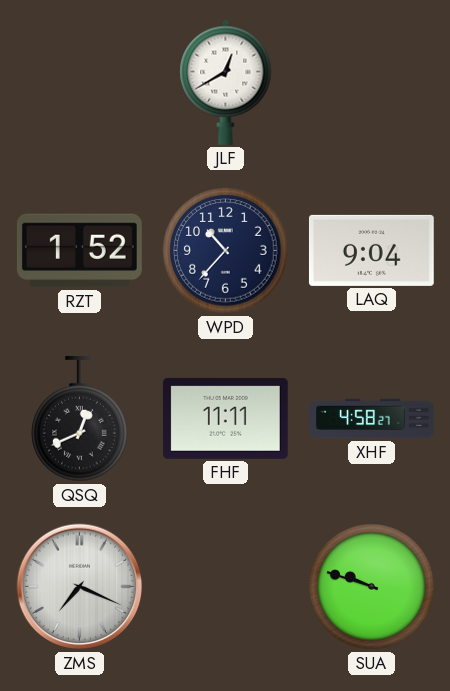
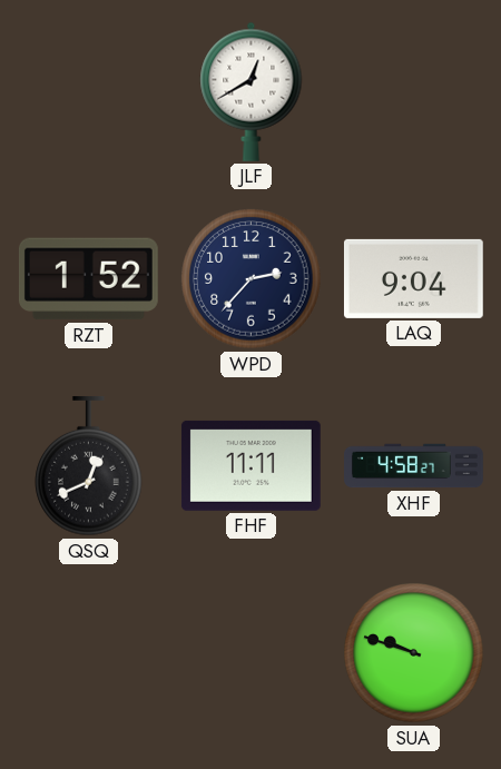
WPD: 10:37 -> 2:37 (252, 279)
ZMS: 7:19 -> none (80, 587)
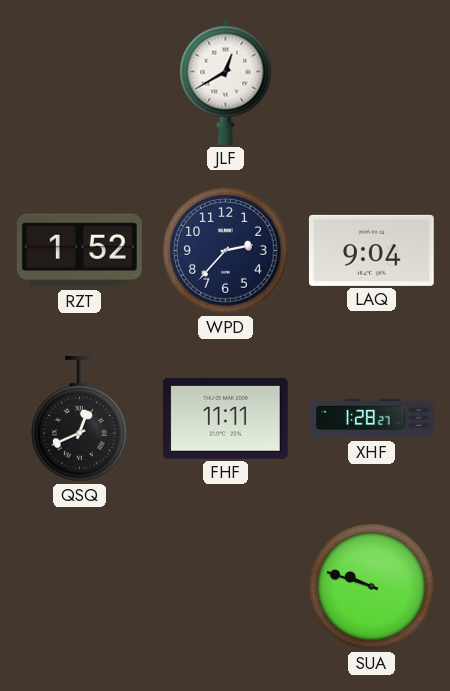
XHF: 4:58 -> 1:28 (372, 419)
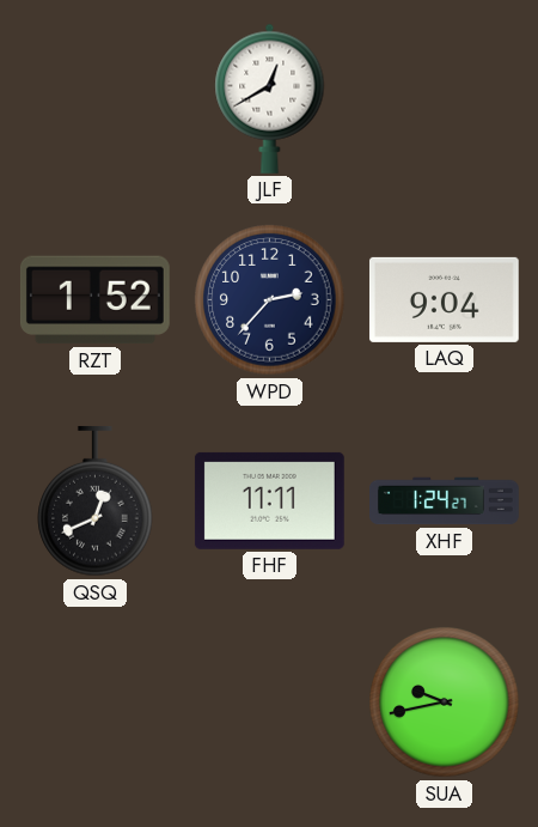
XHF: 1:28 -> 1:24 (445, 501)
SUA: 9:48 -> 9:43 (445, 703)
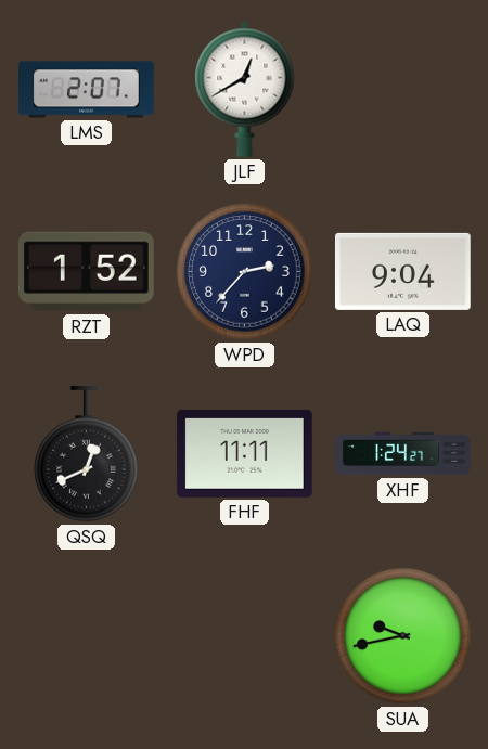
LMS: none -> 2:07 (87, 90)
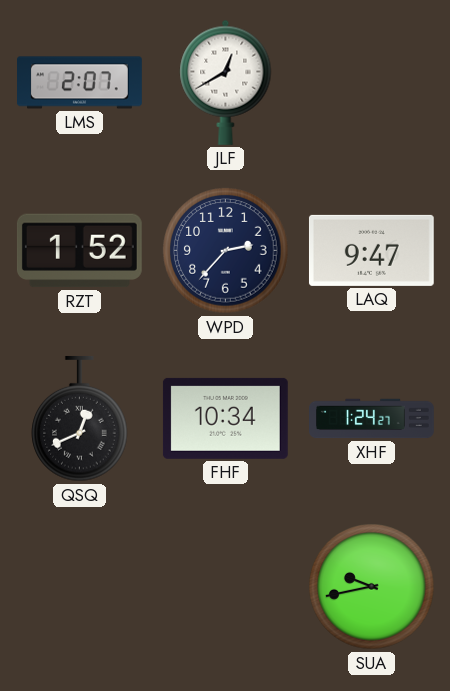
LAQ: 9:04 -> 9:47 (371, 250)
FHF: 11:11 -> 10:34 (225, 418)
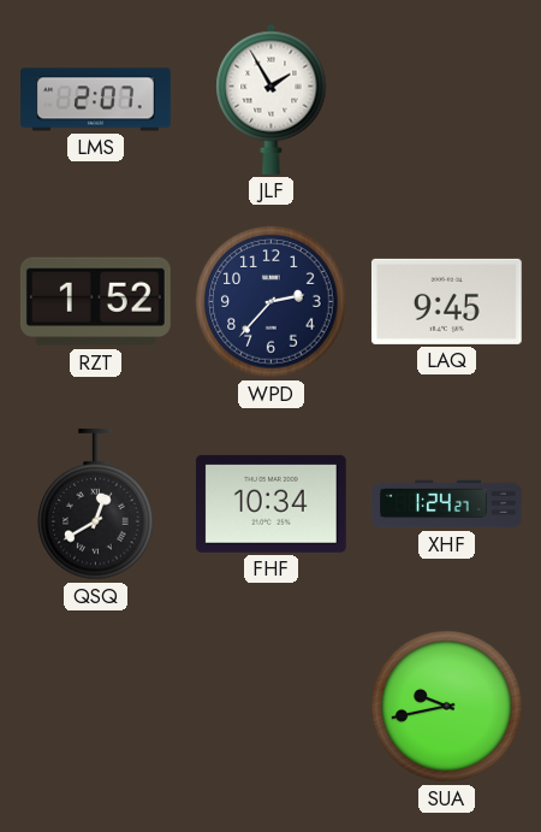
JLF: 12:40 -> 1:55 (272, 99)
LAQ: 9:47 -> 9:45 (446, 301)
QSQ: 12:41 -> 12:40 (96, 504)
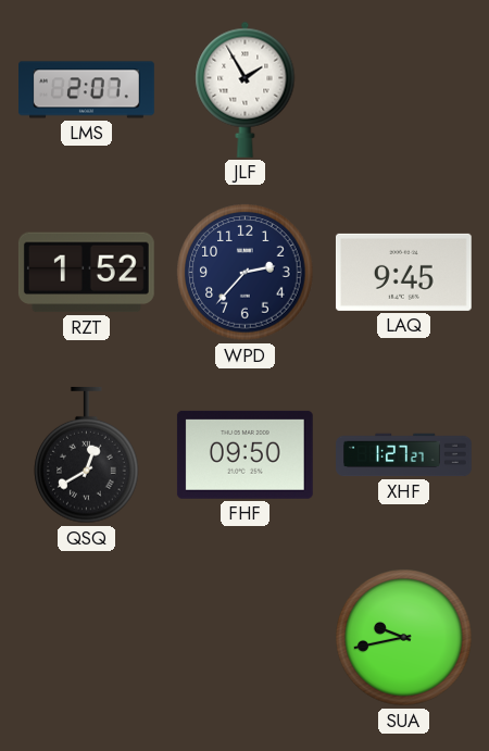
FHF: 10:34 -> 09:50 (244, 454)
XHF: 1:24 -> 1:27 (404, 455)
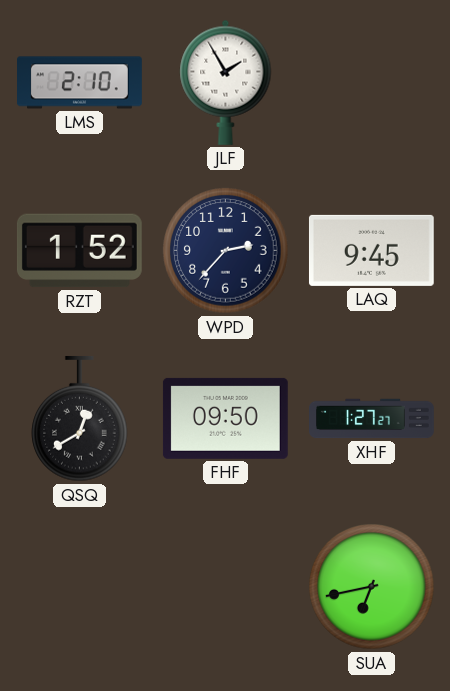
LMS: 2:07 -> 2:10 (80, 83)
SUA: 9:43 -> 6:43 (372, 587)
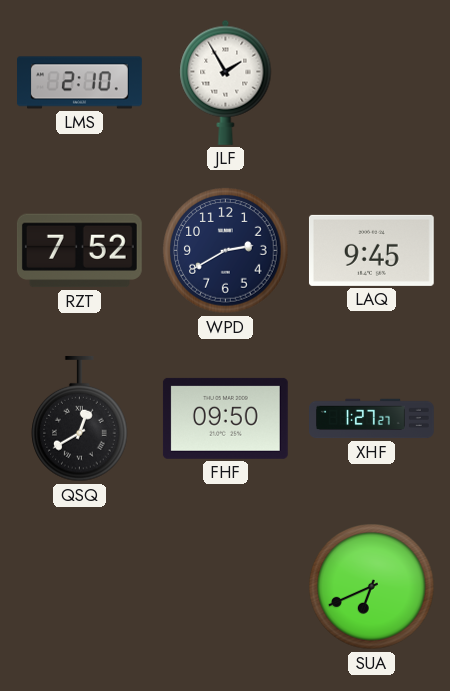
RZT: 1:52 -> 7:52 (79, 251)
WPD: 2:37 -> 2:40 (226, 251)
SUA: 6:43 -> 6:41 (372, 587)
